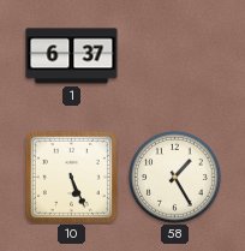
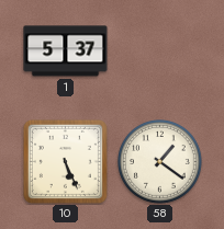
1: 6:37 -> 5:37 (66, 51)
58: 1:25 -> 1:21 (160, 162)
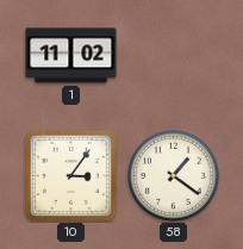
1: 5:37 -> 11:02 (71, 56)
10: 5:26 -> 3:06 (70, 175)
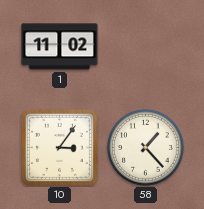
58: 1:21 -> 1:23 (146, 148)
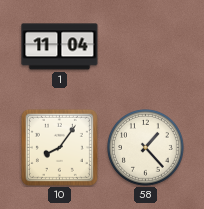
1: 11:02 -> 11:04 (60, 47)
10: 3:06 -> 8:06 (59, 147)
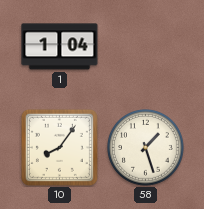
1: 11:04 -> 1:04 (60, 47)
58: 1:23 -> 1:27 (146, 148)
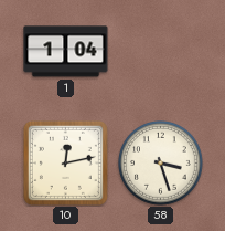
10: 8:06 -> 12:13 (65, 162)
58: 1:27 -> 3:27 (161, 164)
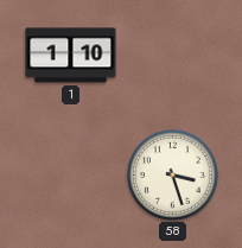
1: 1:04 -> 1:10 (71, 56)
10: 12:13 -> none (65, 162)
